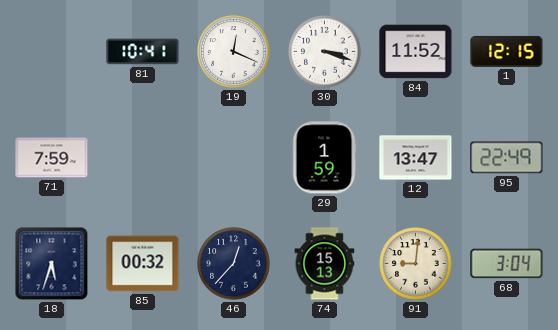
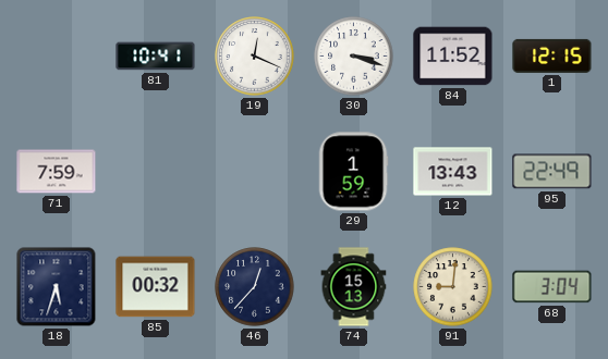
12: 13:47 -> 13:43 (453, 172)
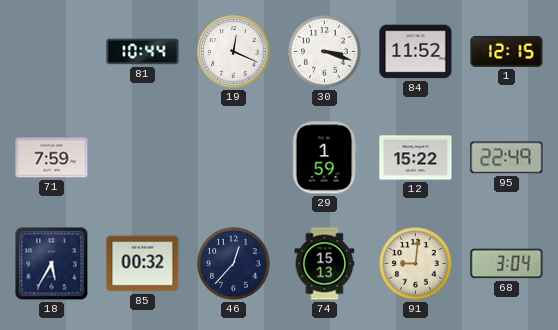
81: 10:41 -> 10:44 (143, 52)
12: 13:43 -> 15:22 (416, 158)
18: 5:33 -> 5:35 (52, 264)
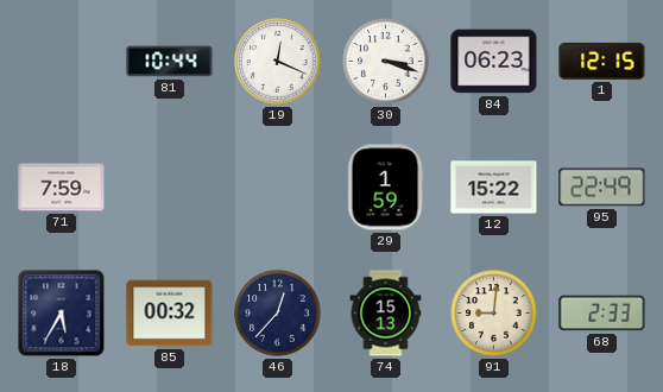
84: 11:52 -> 06:23 (494, 62)
68: 3:04 -> 2:33 (602, 314)
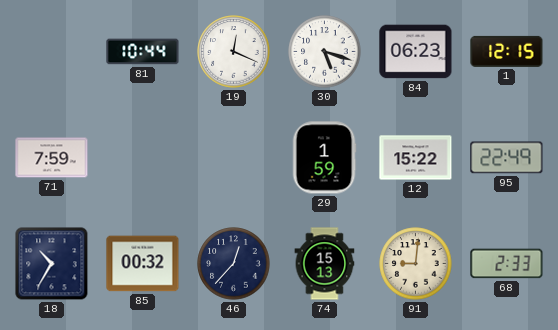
30: 3:18 -> 5:18 (325, 52)
18: 5:35 -> 10:35 (52, 264)
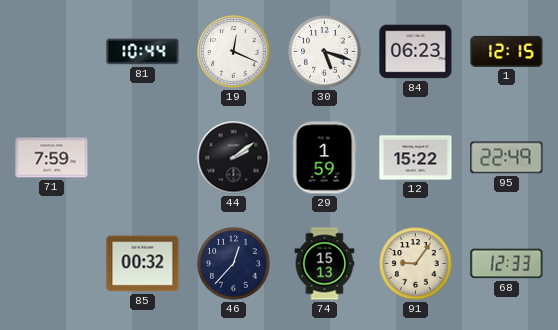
44: none -> 2:09 (234, 158)
18: 10:35 -> none (52, 264)
91: 9:01 -> 9:06 (416, 264)
68: 2:33 -> 12:33 (507, 264)
